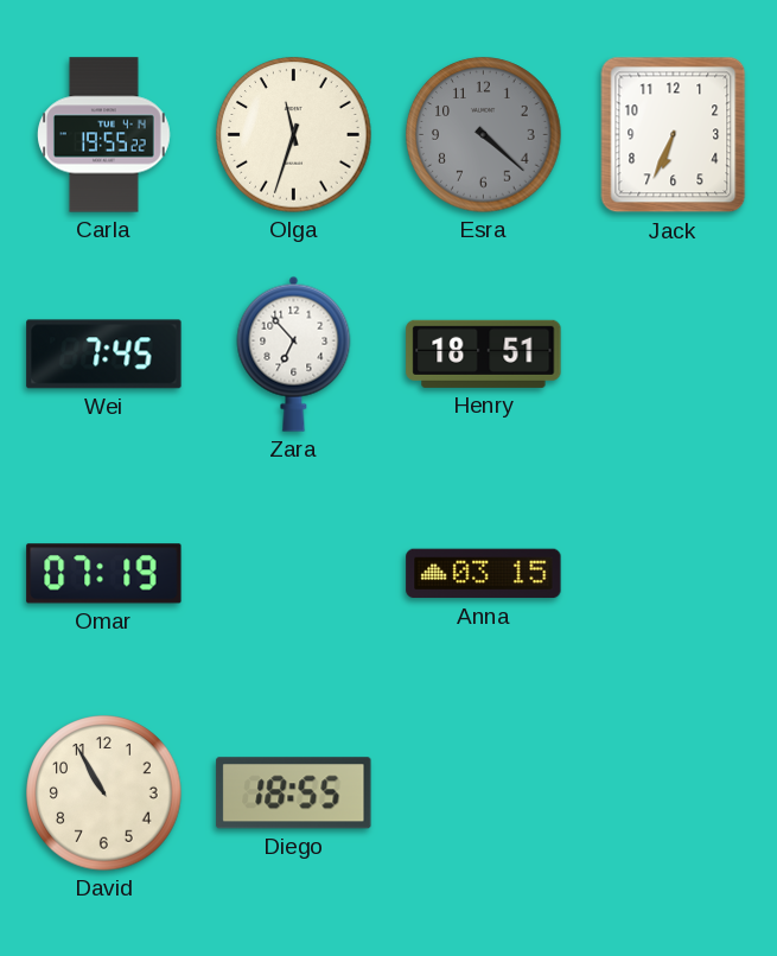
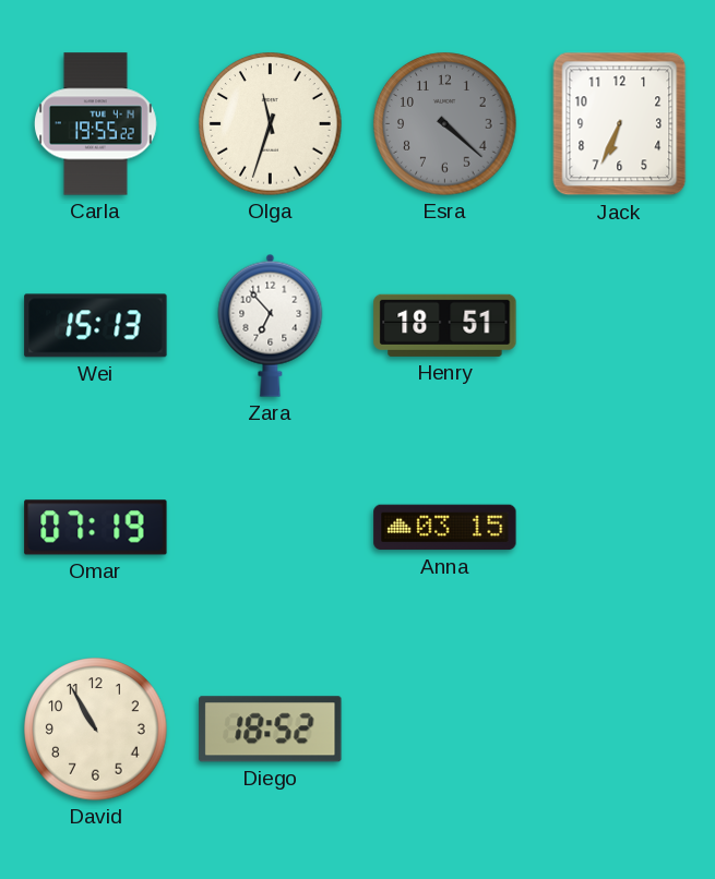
Wei: 7:45 -> 15:13 (96, 326)
Diego: 18:55 -> 18:52 (271, 730)
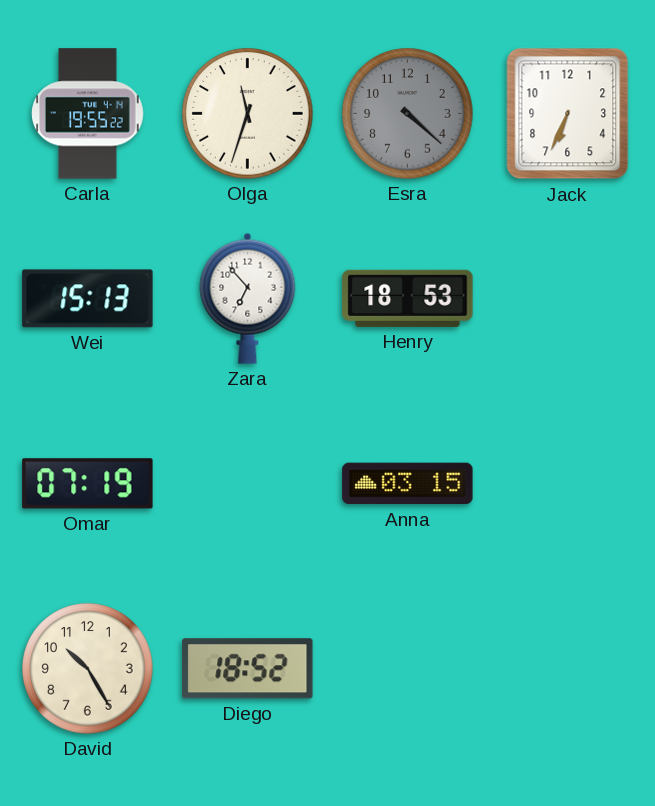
Henry: 18:51 -> 18:53 (408, 298)
David: 10:55 -> 10:25 (88, 669)
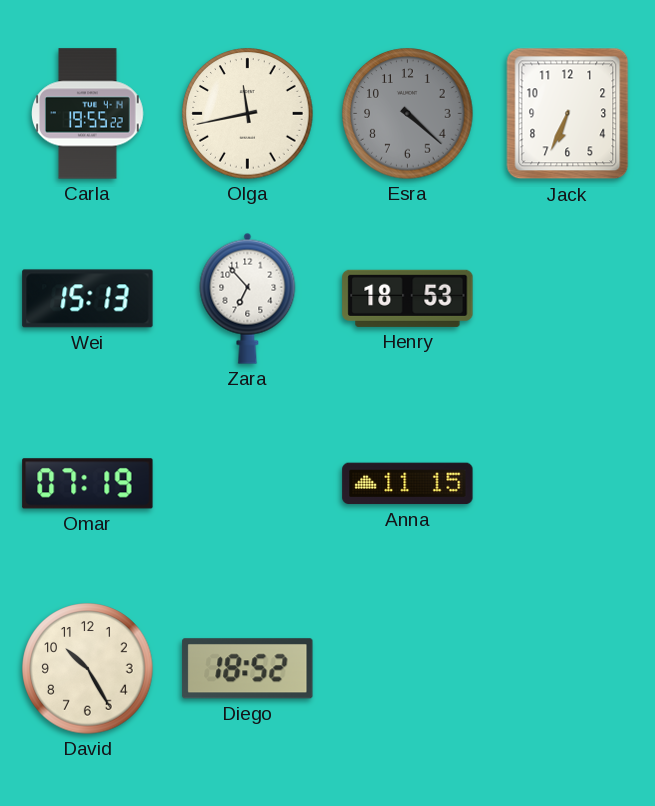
Olga: 11:33 -> 11:43 (248, 114)
Anna: 03:15 -> 11:15 (408, 484)
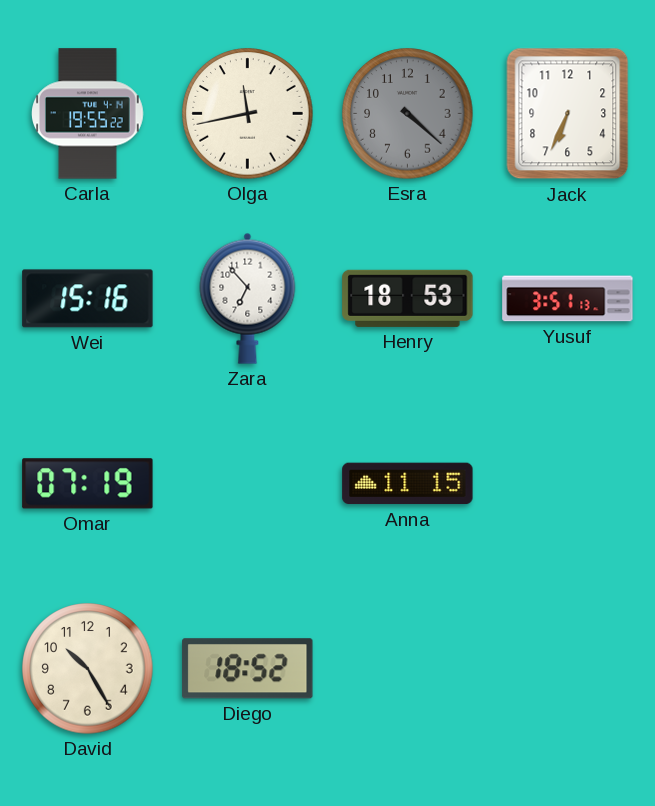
Wei: 15:13 -> 15:16 (88, 299)
Yusuf: none -> 3:51 (568, 299)
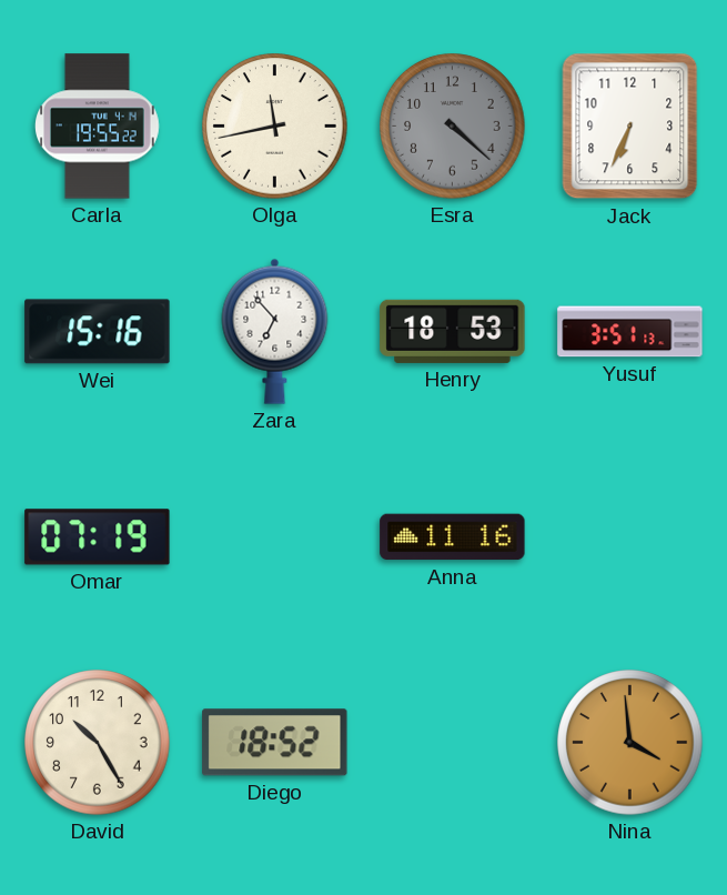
Anna: 11:15 -> 11:16 (453, 537)
Nina: none -> 3:59 (630, 743)
